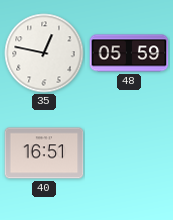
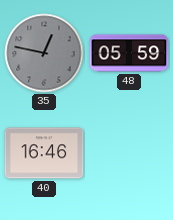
35 dial: white -> grey (44, 53)
40: 16:51 -> 16:46 (44, 153)
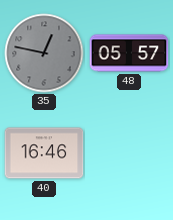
48: 05:59 -> 05:57 (129, 53)
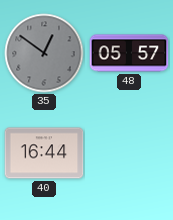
35: 12:47 -> 12:51 (44, 53)
40: 16:46 -> 16:44 (44, 153)
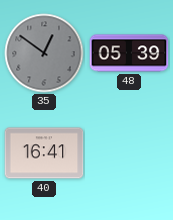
48: 05:57 -> 05:39 (129, 53)
40: 16:44 -> 16:41 (44, 153)
